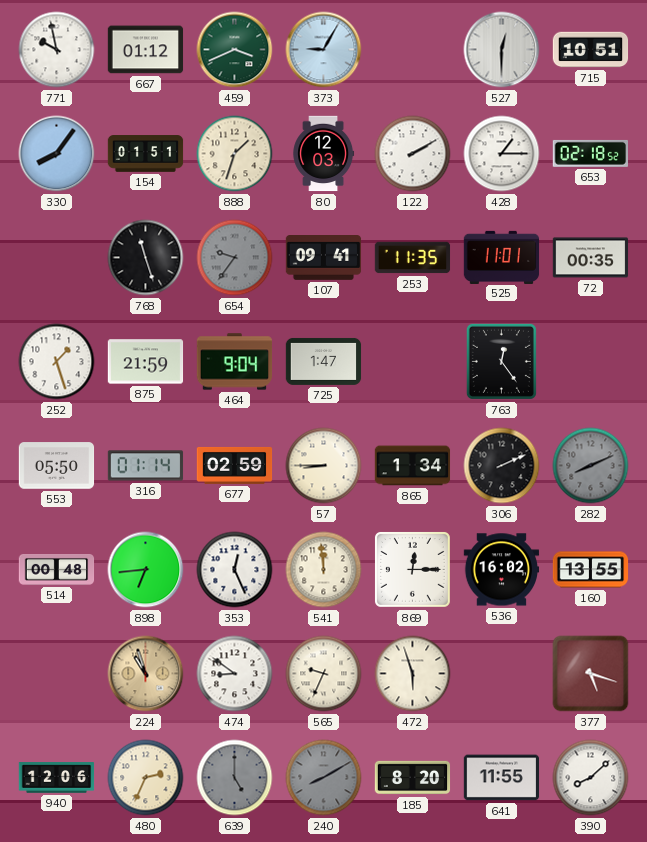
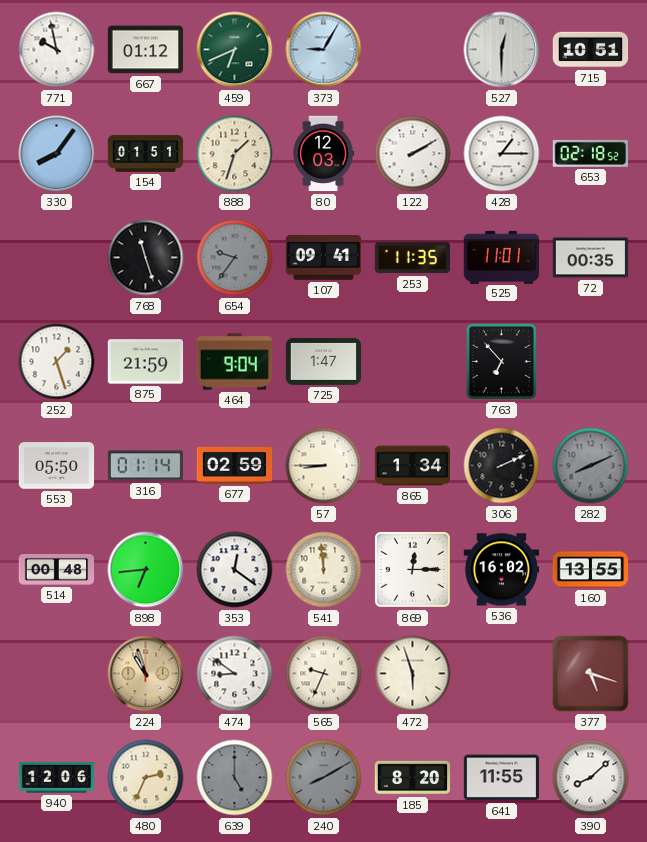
459: 3:41 -> 6:41 (235, 50)
763: 12:24 -> 6:53 (501, 361)
353: 12:26 -> 12:21 (235, 570)
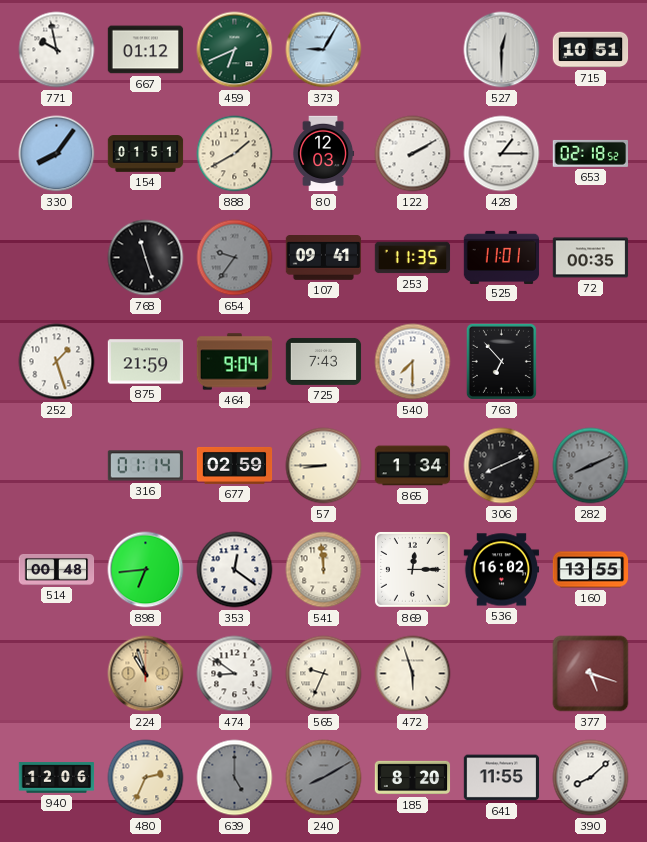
888: 1:33 -> 1:40 (235, 154)
725: 1:47 -> 7:43 (324, 361)
540: none -> 7:30 (413, 362)
553: 05:50 -> none (57, 466)
306: 2:11 -> 8:11 (502, 466)
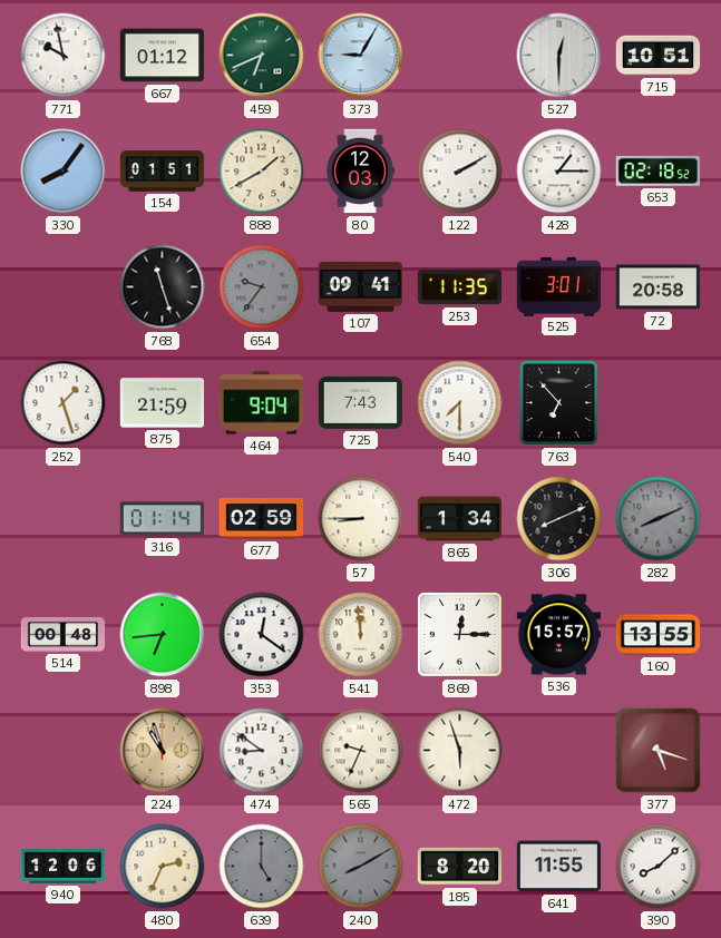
525: 11:01 -> 3:01 (559, 286)
72: 00:35 -> 20:58 (659, 287)
536: 16:02 -> 15:57 (559, 635)
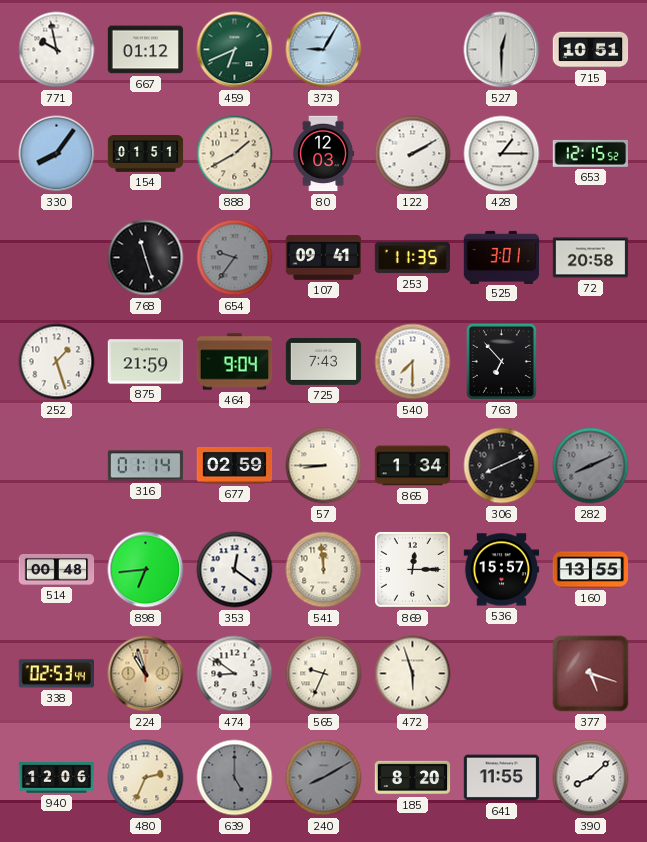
653: 02:18 -> 12:15 (590, 153)
338: none -> 02:53 (56, 674)
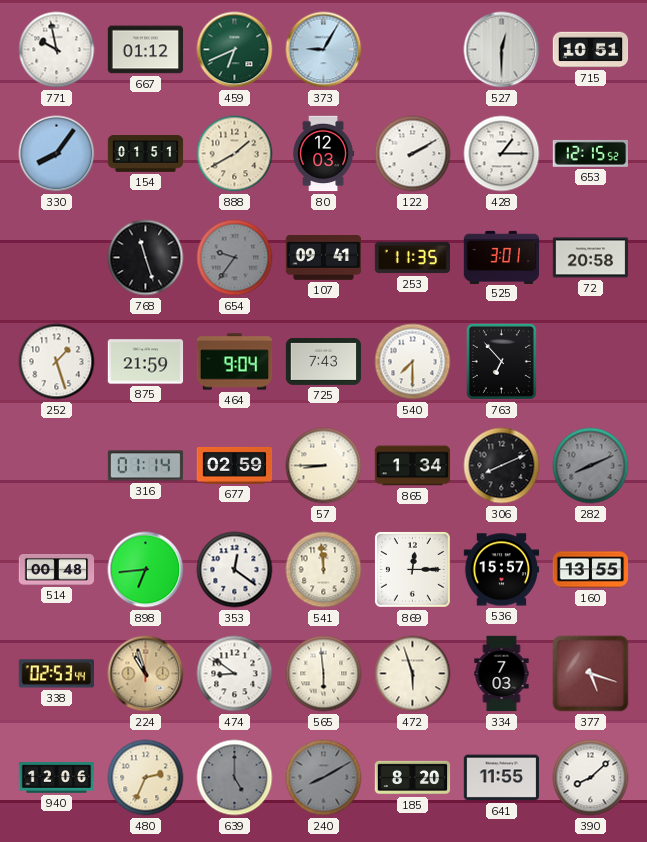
565: 9:34 -> 5:59 (324, 674)
334: none -> 7:03 (502, 674)
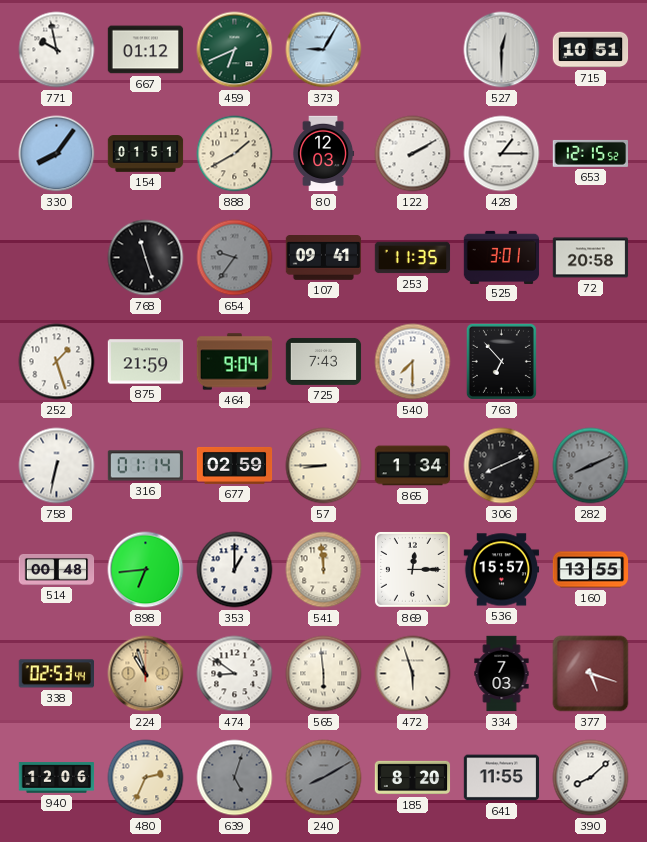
758: none -> 6:32 (57, 466)
353: 12:21 -> 1:00 (235, 570)
639: 5:00 -> 5:03 (235, 778)
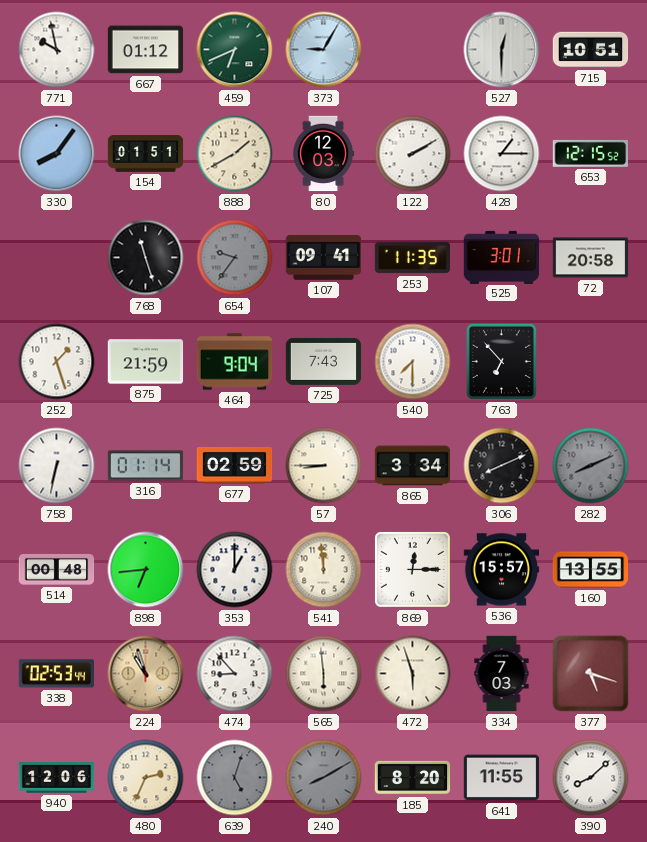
865: 1:34 -> 3:34 (413, 466)
474: 8:51 -> 8:53 (235, 674)
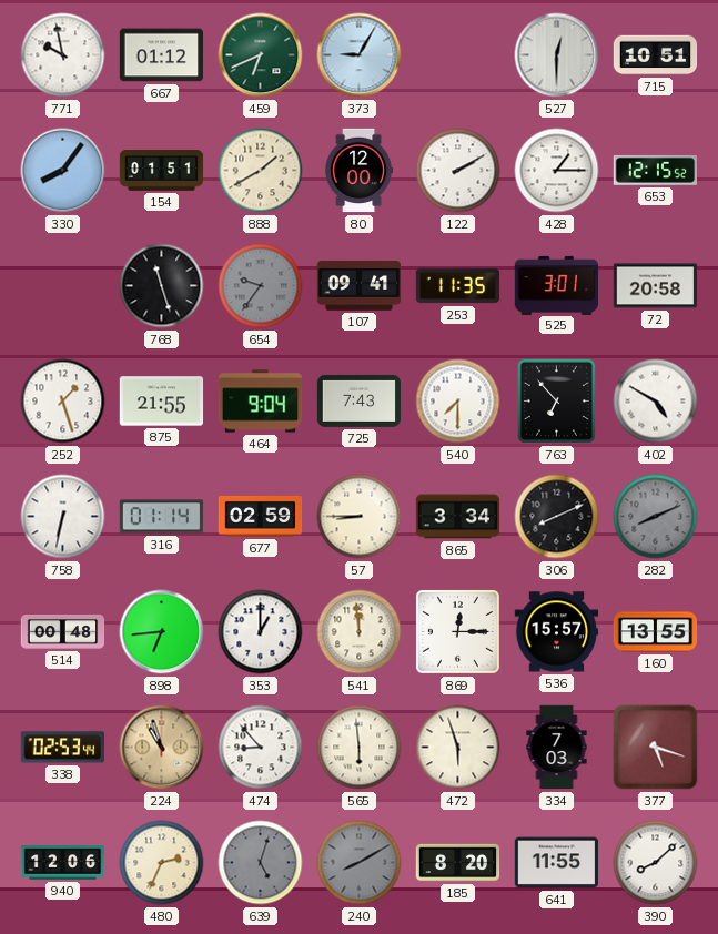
80: 12:03 -> 12:00 (360, 171)
875: 21:59 -> 21:55 (162, 402)
402: none -> 4:50 (656, 402)
